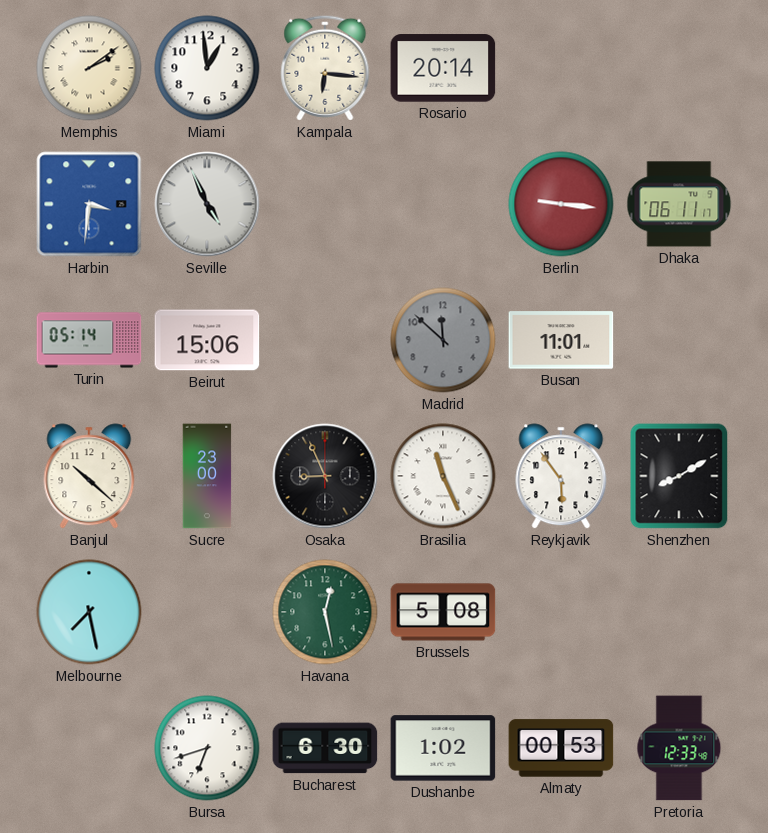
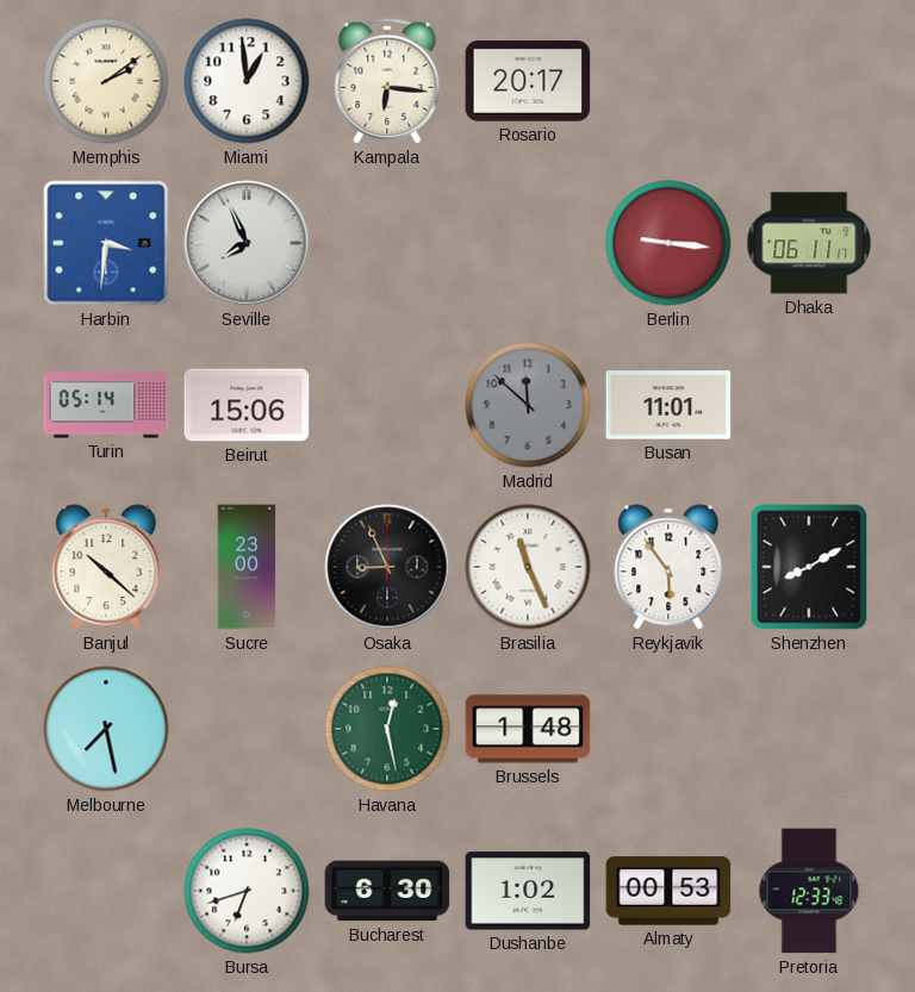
Rosario: 20:14 -> 20:17 (528, 81)
Seville: 4:56 -> 7:56 (247, 243)
Brussels: 5:08 -> 1:48 (528, 729)
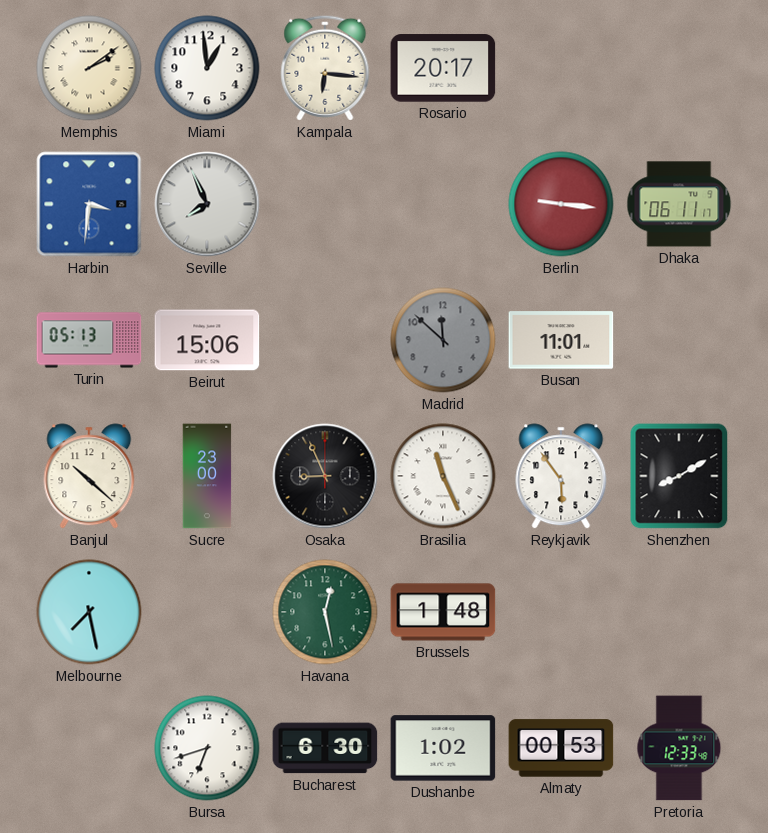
Turin: 05:14 -> 05:13 (89, 340)
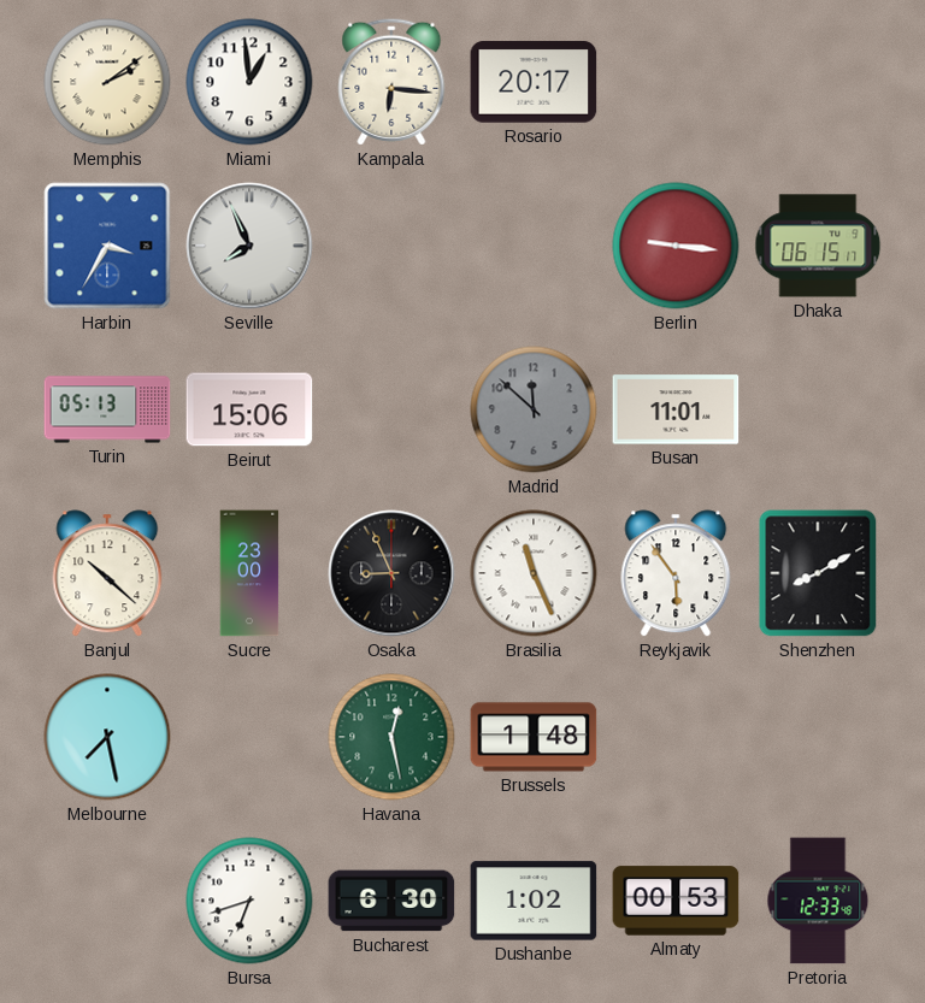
Harbin: 3:31 -> 3:35 (107, 246)
Dhaka: 06:11 -> 06:15 (818, 246)
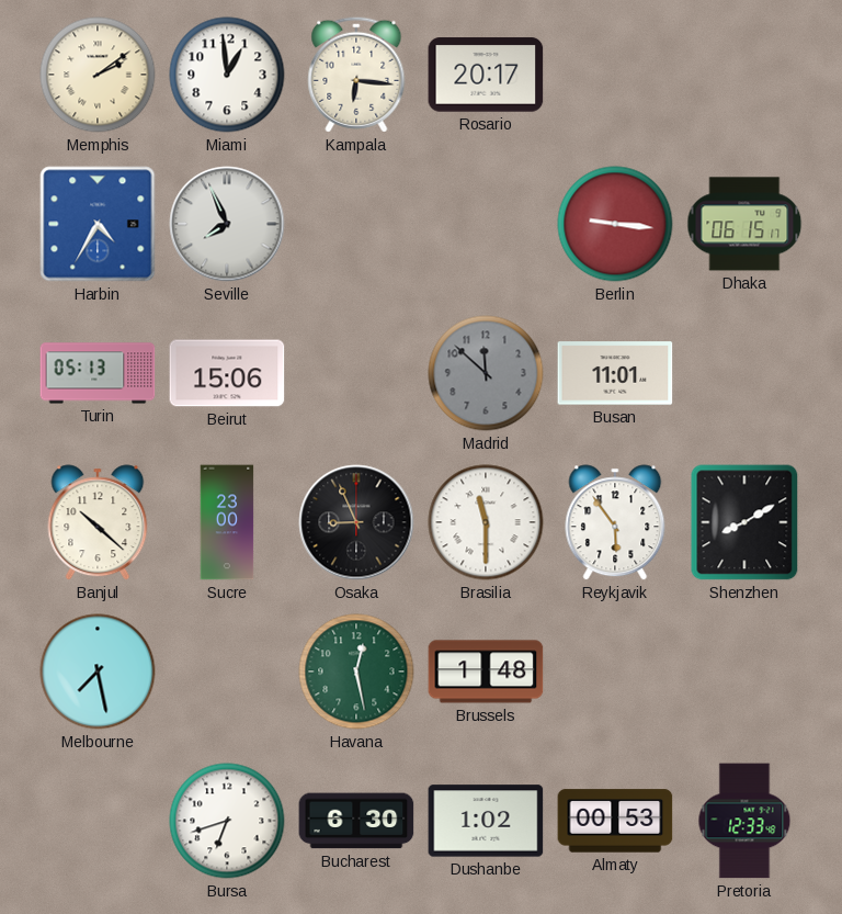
Harbin: 3:35 -> 4:35 (98, 224)
Brasilia: 11:26 -> 11:30 (486, 522)
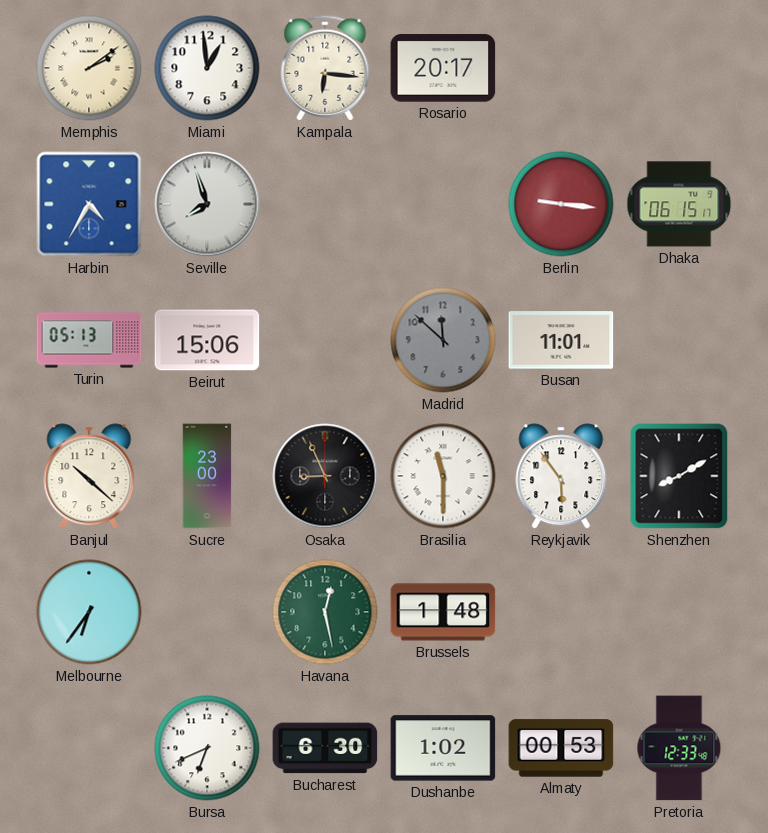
Seville: 7:56 -> 7:57 (207, 204)
Melbourne: 7:28 -> 6:36 (89, 612)
Bursa: 6:42 -> 6:41 (207, 748)
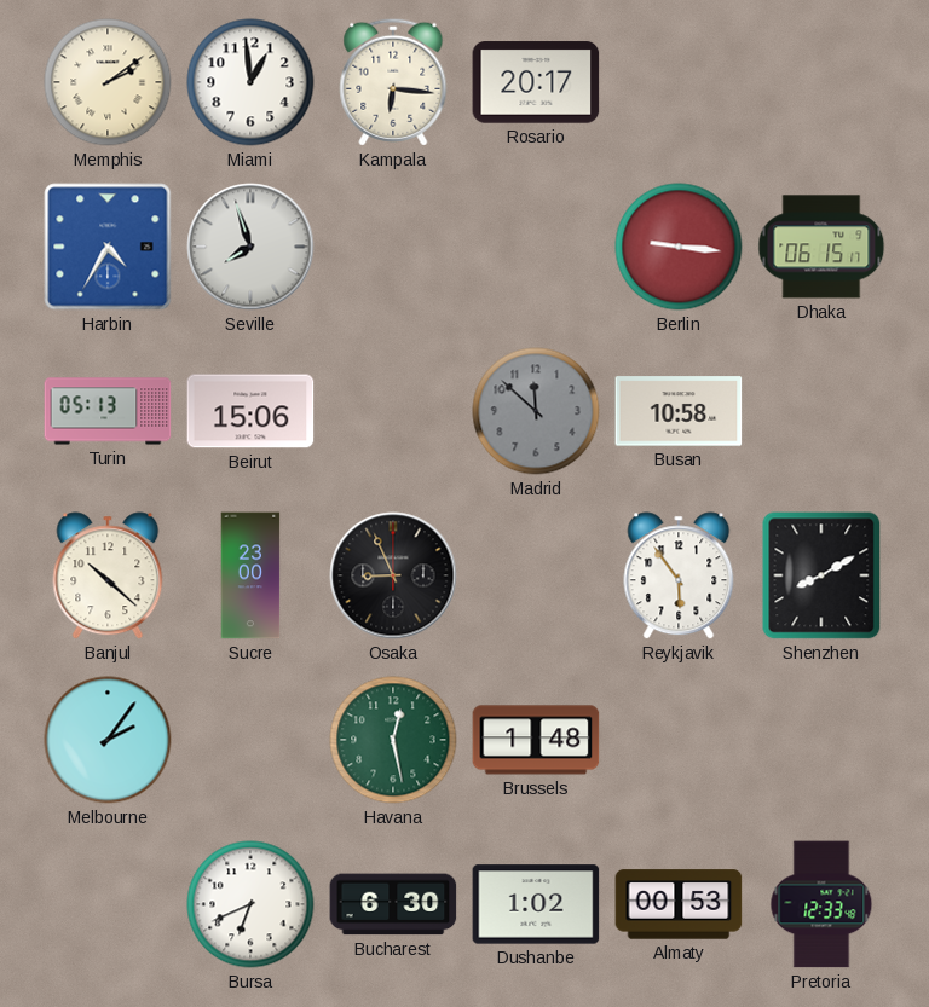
Busan: 11:01 -> 10:58 (679, 411)
Brasilia: 11:30 -> none (443, 476)
Melbourne: 6:36 -> 2:06 (108, 740)
